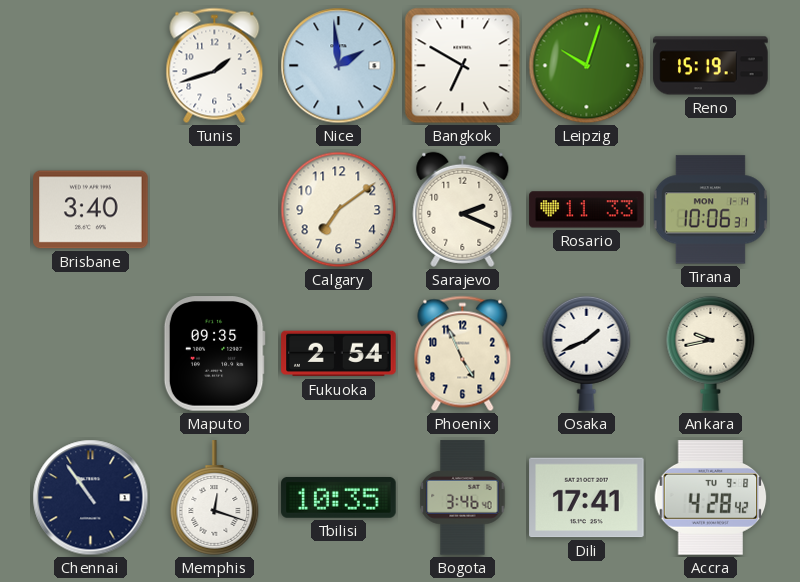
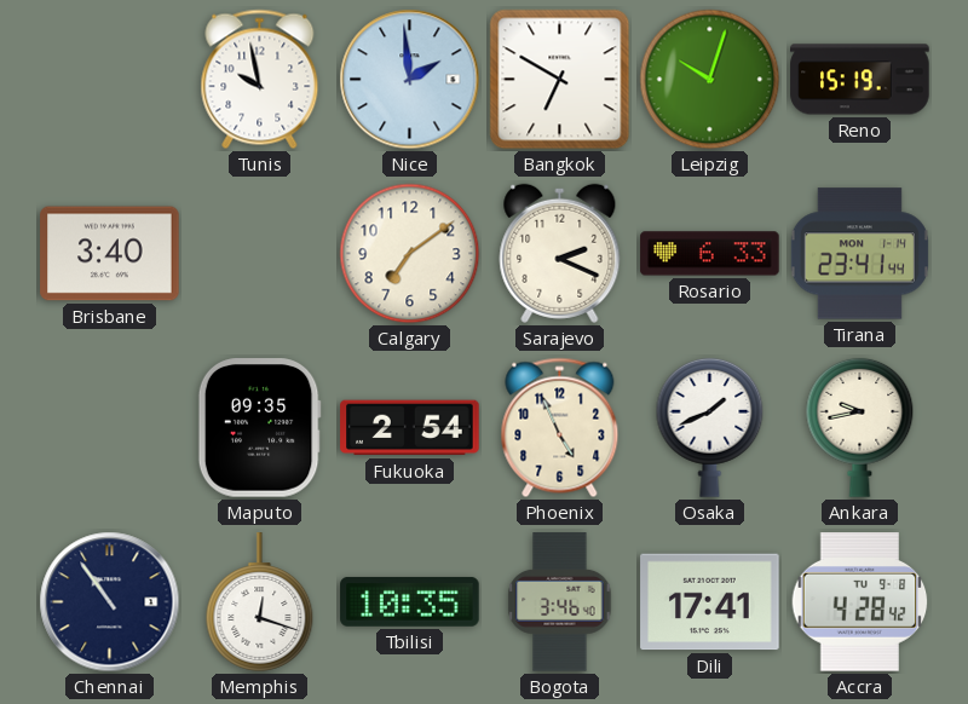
Tunis: 1:42 -> 9:58 (260, 80)
Rosario: 11:33 -> 6:33 (710, 254)
Tirana: 10:06 -> 23:41 (859, 254)
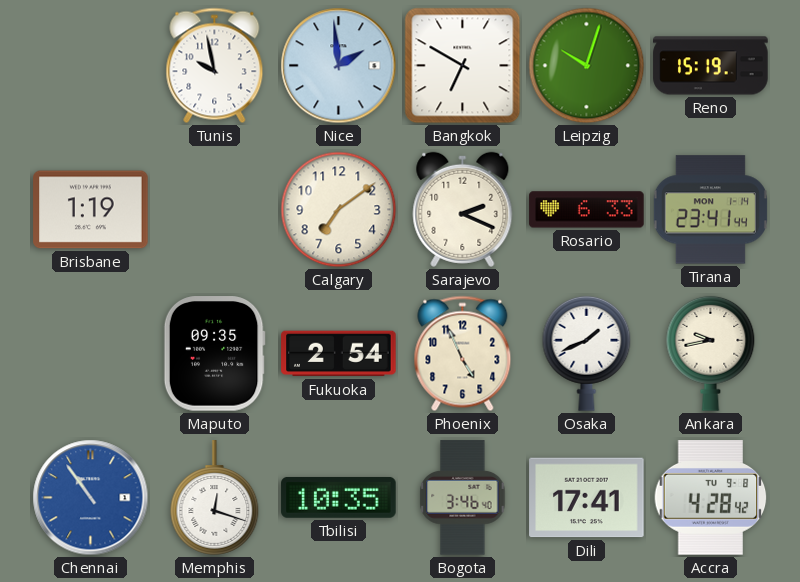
Brisbane: 3:40 -> 1:19 (91, 210)
Chennai dial: navy -> blue (91, 498)
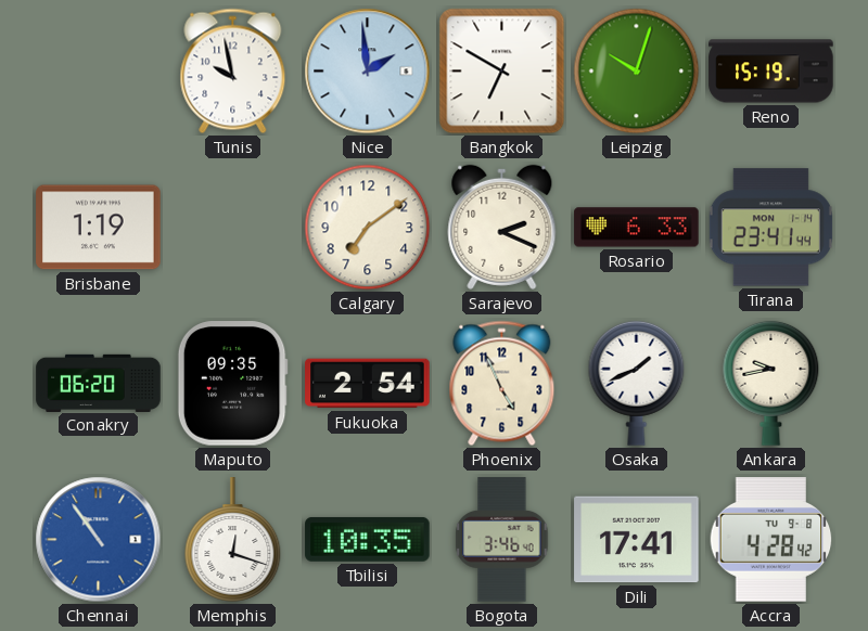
Conakry: none -> 06:20 (99, 383)
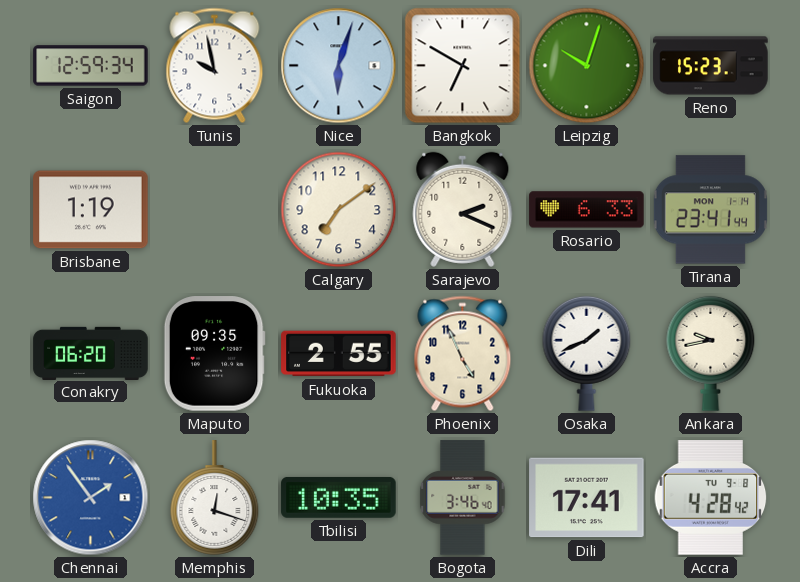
Saigon: none -> 12:59 (91, 66)
Nice: 1:59 -> 6:03 (339, 66)
Reno: 15:19 -> 15:23 (711, 66)
Fukuoka: 2:54 -> 2:55 (339, 354)
Chennai: 10:54 -> 1:54 (91, 498)
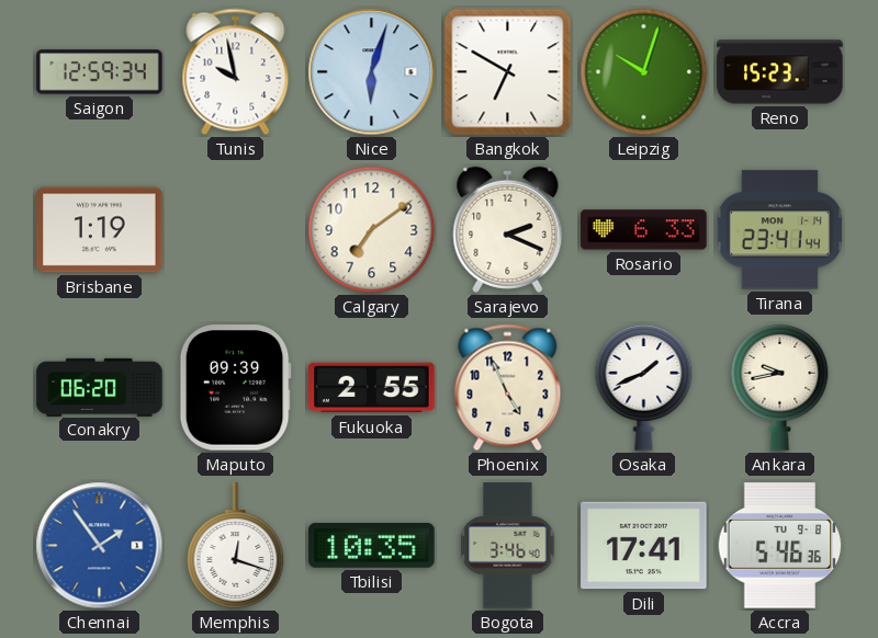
Maputo: 09:35 -> 09:39 (235, 388)
Accra: 4:28 -> 5:46 (780, 546)
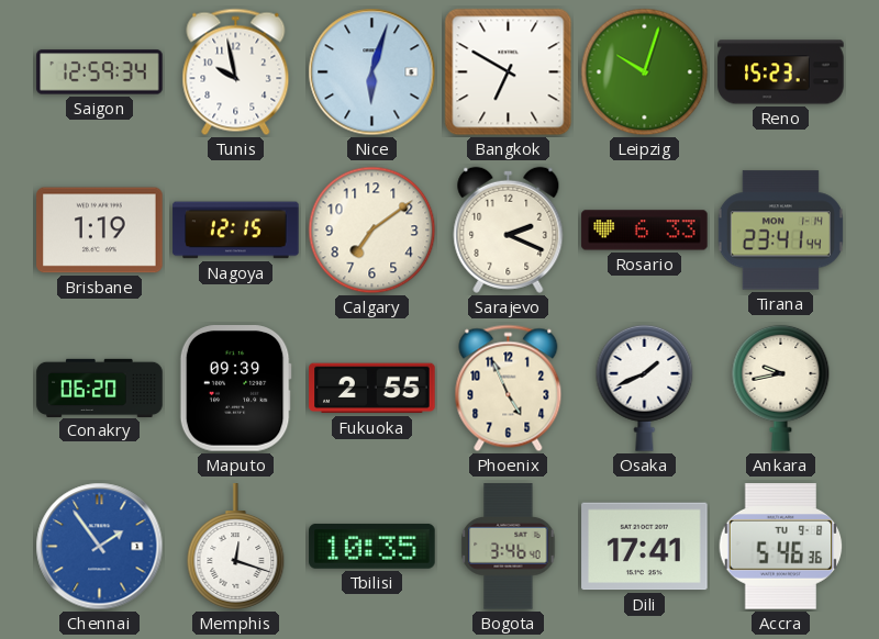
Nagoya: none -> 12:15 (236, 231)
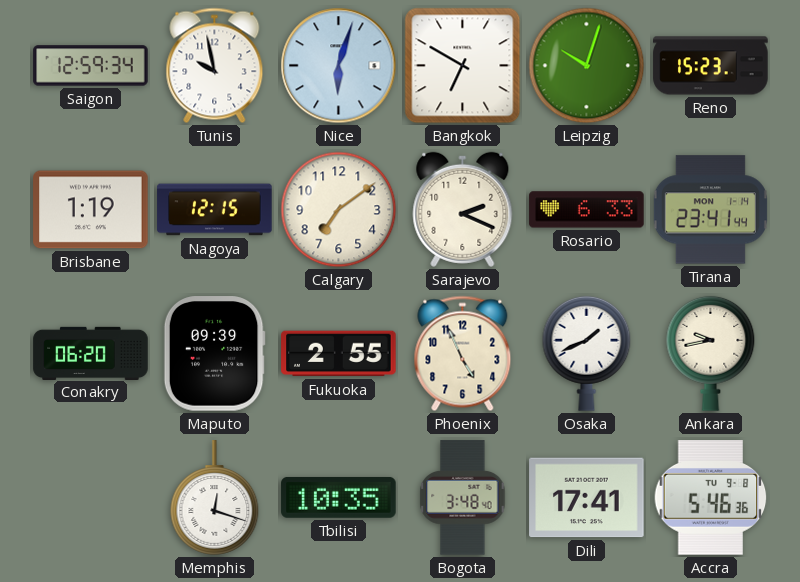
Chennai: 1:54 -> none (100, 547)
Bogota: 3:46 -> 3:48 (463, 498)
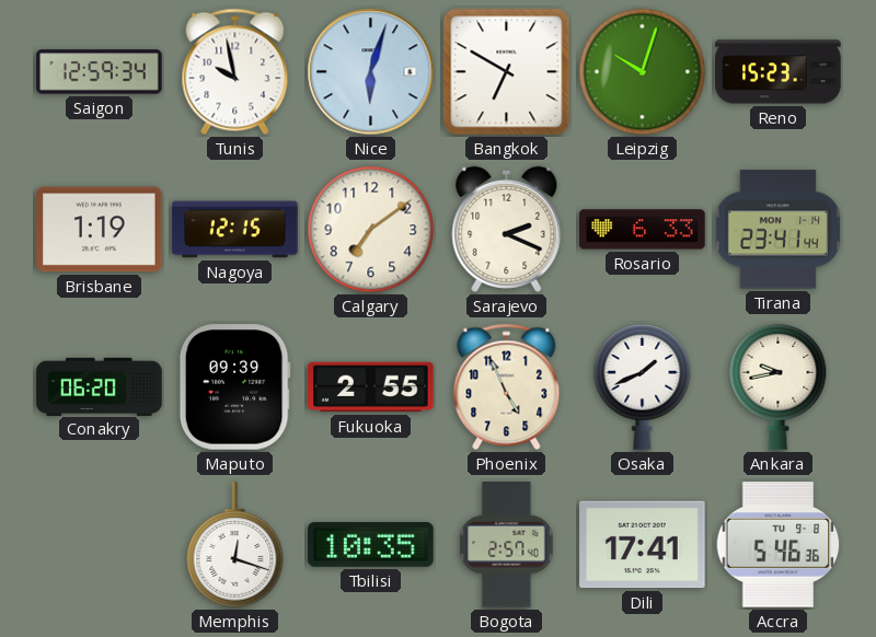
Bogota: 3:48 -> 2:57 (507, 545)
